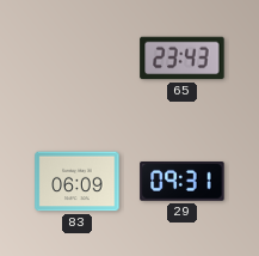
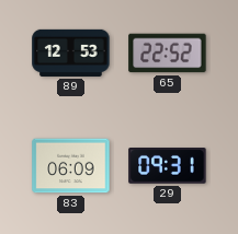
89: none -> 12:53 (71, 52)
65: 23:43 -> 22:52 (168, 54)
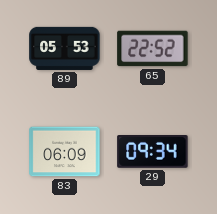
89: 12:53 -> 05:53 (65, 48)
29: 09:31 -> 09:34 (153, 152)
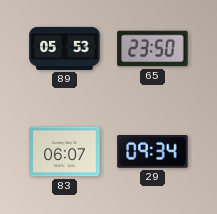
65: 22:52 -> 23:50 (153, 49)
83: 06:09 -> 06:07 (65, 152)
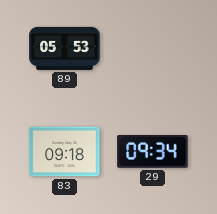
65: 23:50 -> none (153, 49)
83: 06:07 -> 09:18 (65, 152)
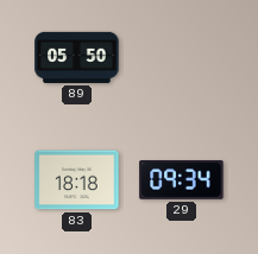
89: 05:53 -> 05:50 (77, 57)
83: 09:18 -> 18:18 (77, 180)
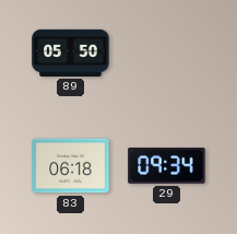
83: 18:18 -> 06:18 (71, 166)
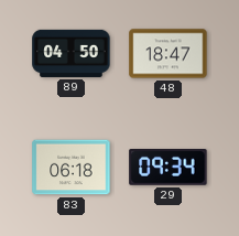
89: 05:50 -> 04:50 (72, 53)
48: none -> 18:47 (169, 54)
